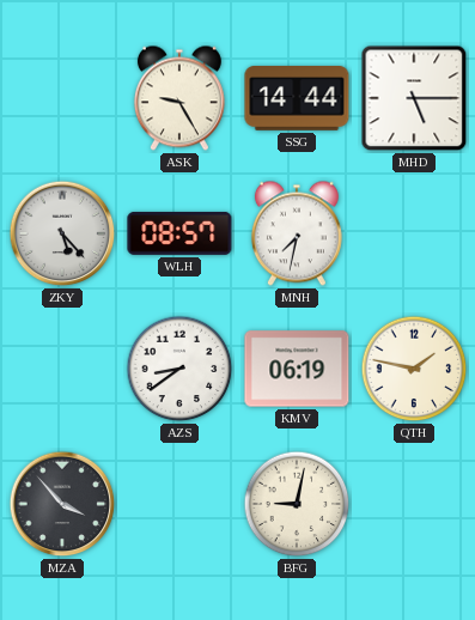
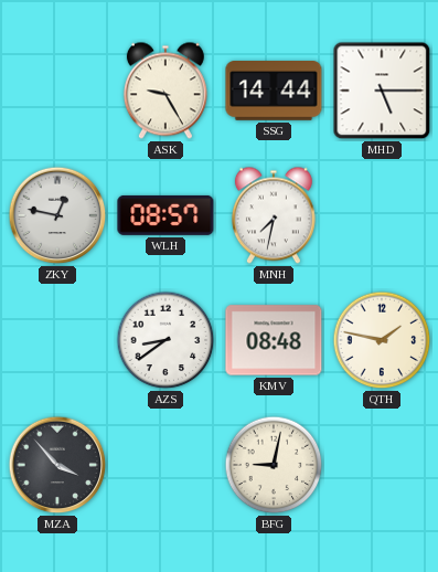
ZKY: 5:23 -> 12:47 (57, 215)
KMV: 06:19 -> 08:48 (274, 340)
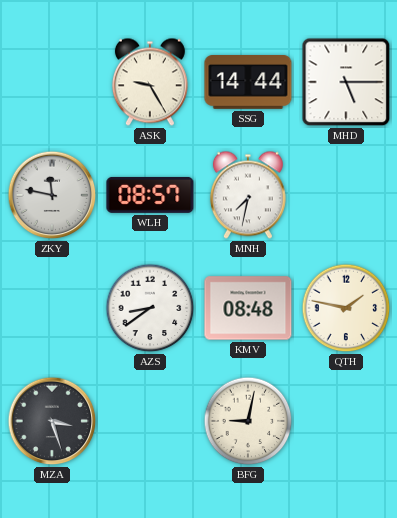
ZKY: 12:47 -> 11:47 (52, 195)
MZA: 3:53 -> 3:27 (52, 421)
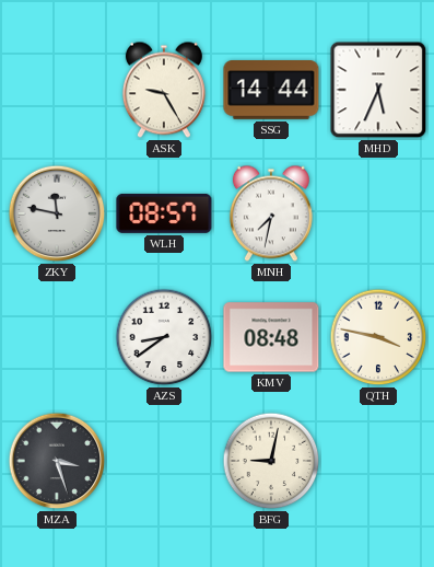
MHD: 5:15 -> 5:34 (378, 90)
QTH: 1:47 -> 3:47 (378, 337)
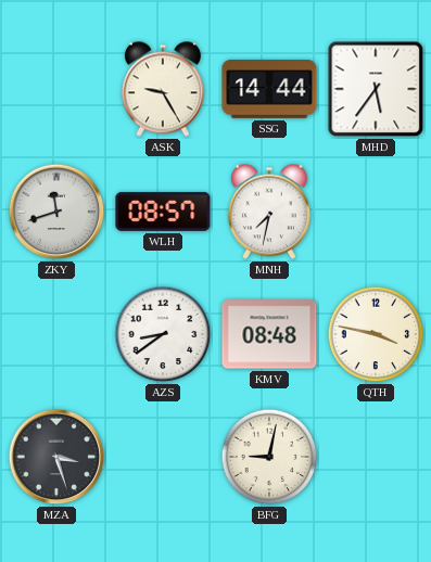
MHD: 5:34 -> 5:36 (376, 89)
ZKY: 11:47 -> 11:42 (56, 212)
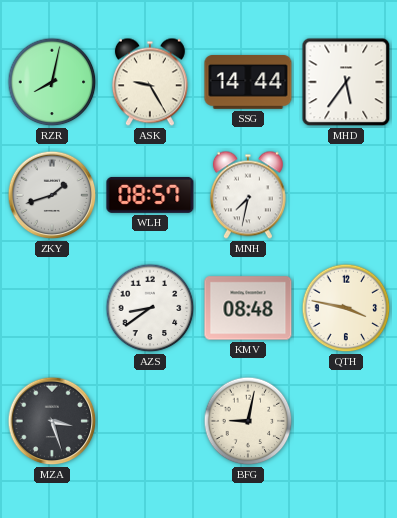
RZR: none -> 8:02 (52, 82)
ZKY: 11:42 -> 1:42 (52, 195)
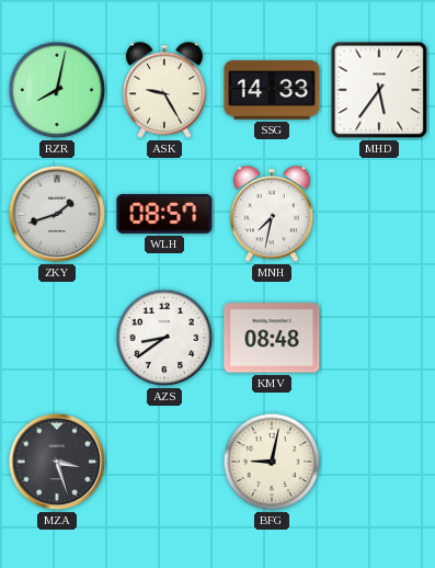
SSG: 14:44 -> 14:33 (272, 91)
QTH: 3:47 -> none (346, 308)
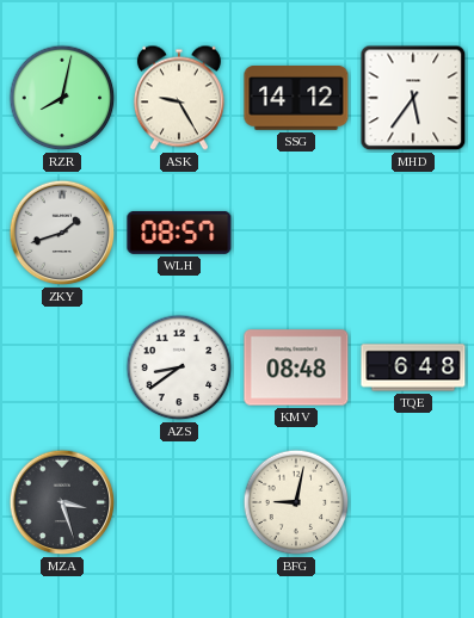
SSG: 14:33 -> 14:12 (296, 99)
MNH: 7:32 -> none (272, 214)
TQE: none -> 6:48 (413, 367)
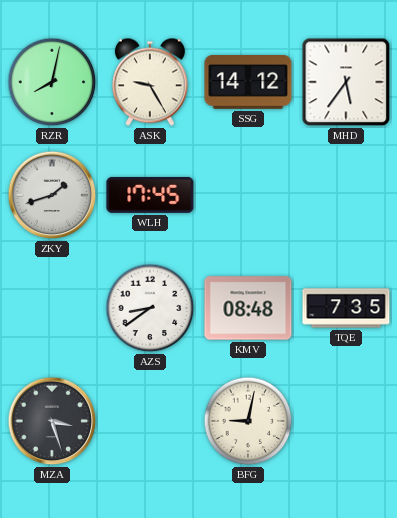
WLH: 08:57 -> 17:45 (150, 195)
TQE: 6:48 -> 7:35 (346, 308)
